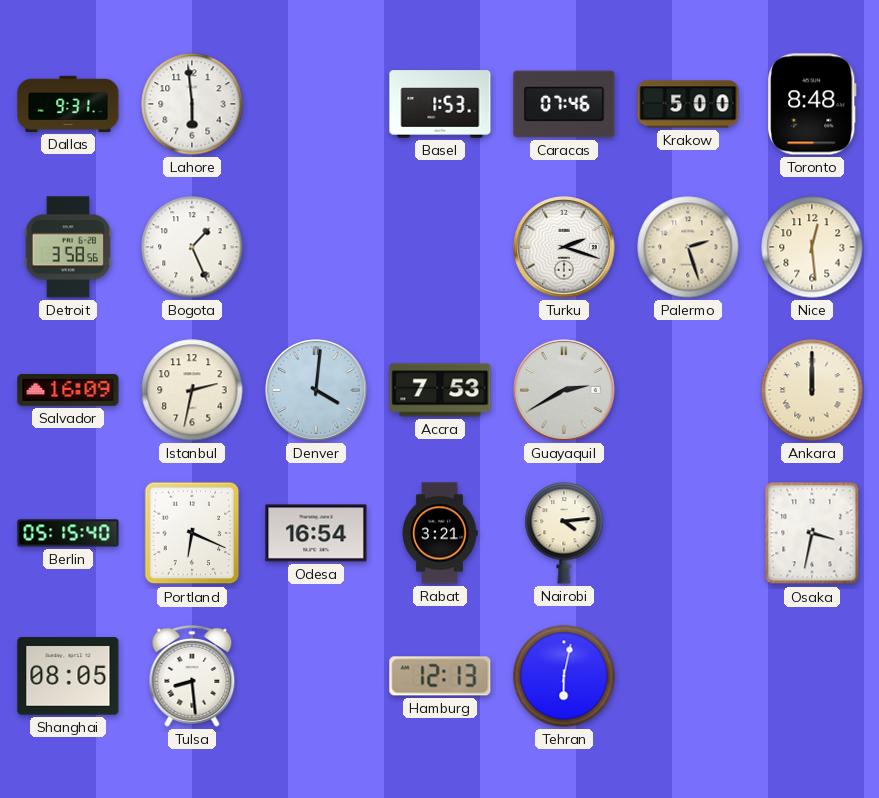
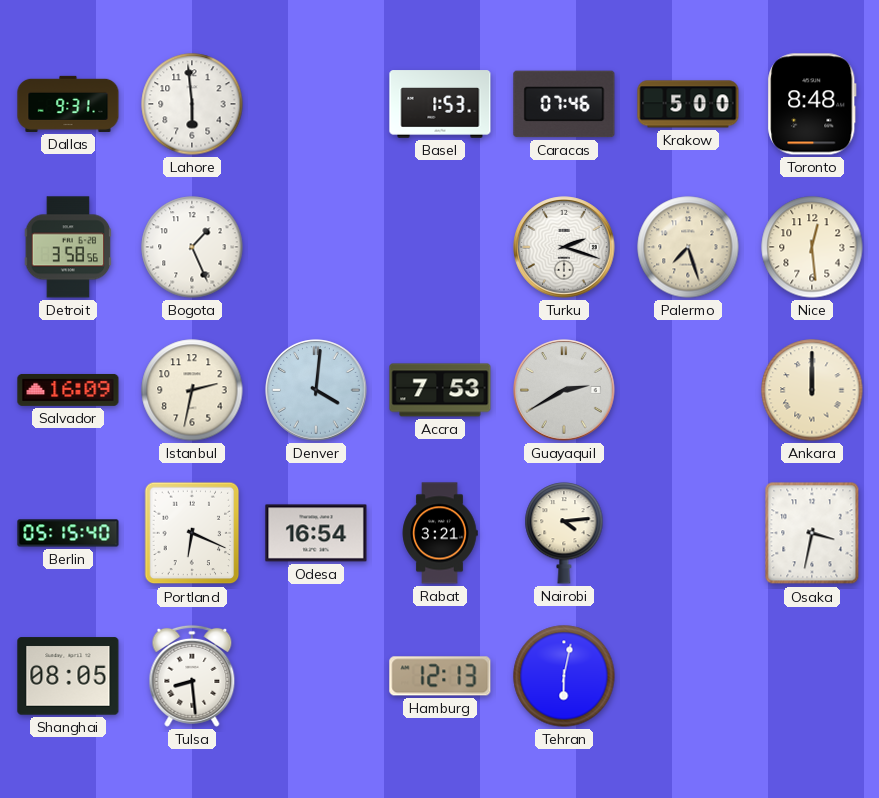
Palermo: 2:27 -> 7:27 (688, 247)
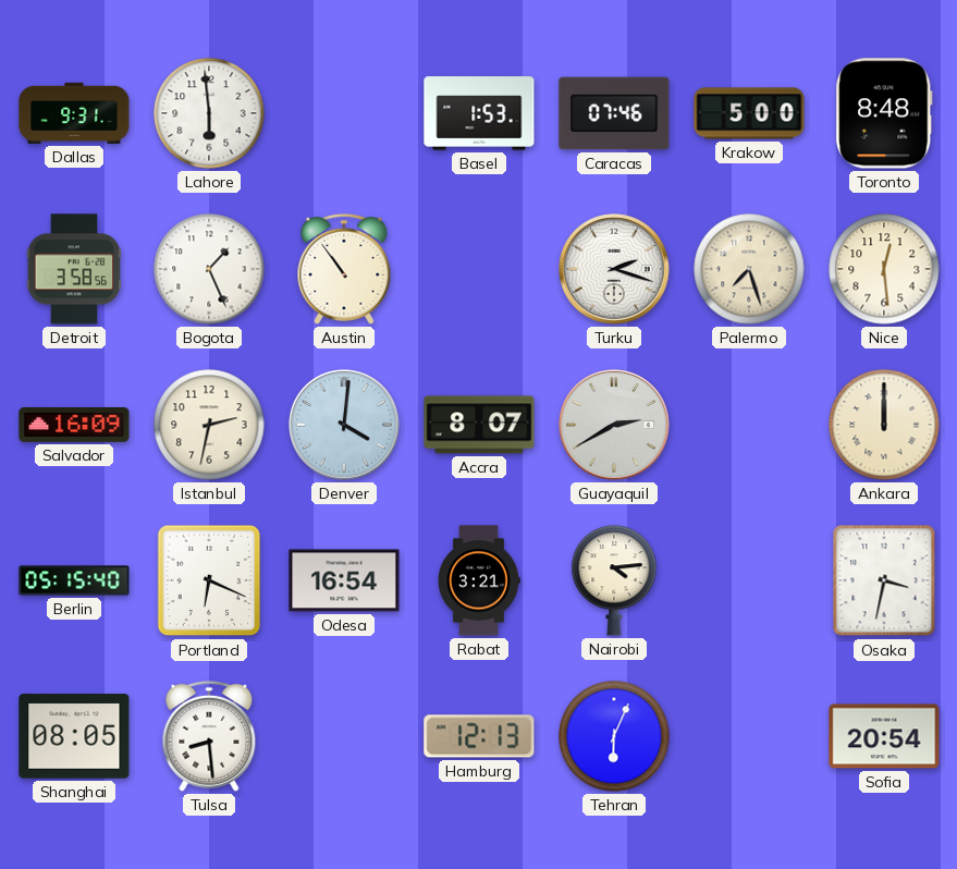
Austin: none -> 10:54 (344, 269)
Accra: 7:53 -> 8:07 (479, 425)
Tehran: 6:02 -> 6:04 (614, 736)
Sofia: none -> 20:54 (884, 736)
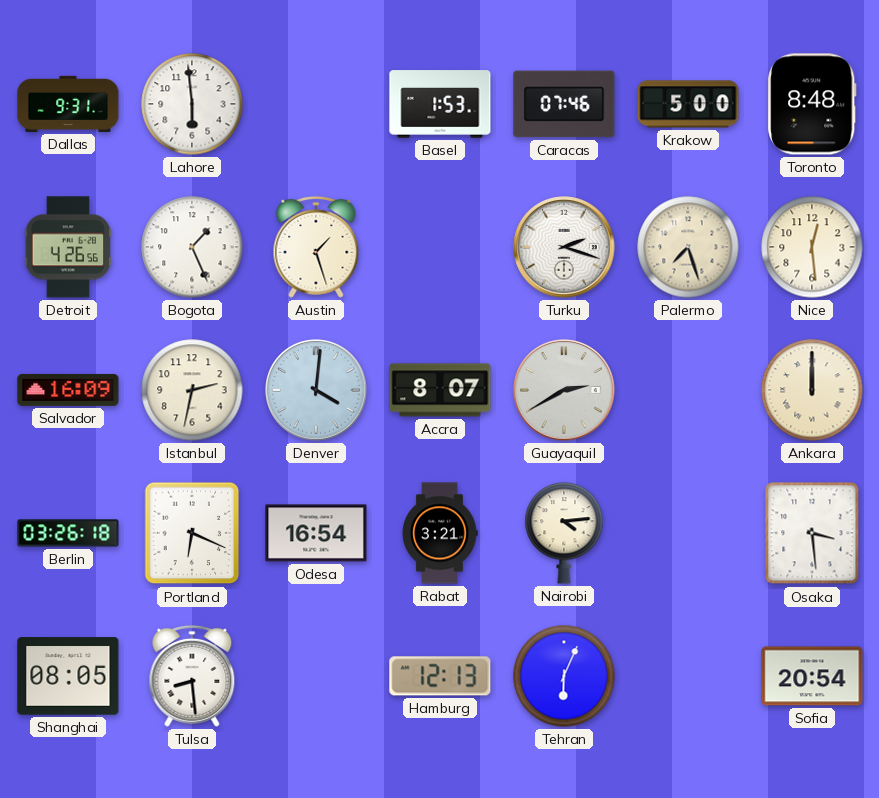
Detroit: 3:58 -> 4:26 (68, 247)
Austin: 10:54 -> 1:27 (316, 247)
Berlin: 05:15 -> 03:26 (68, 533)
Osaka: 3:32 -> 3:29 (812, 533)
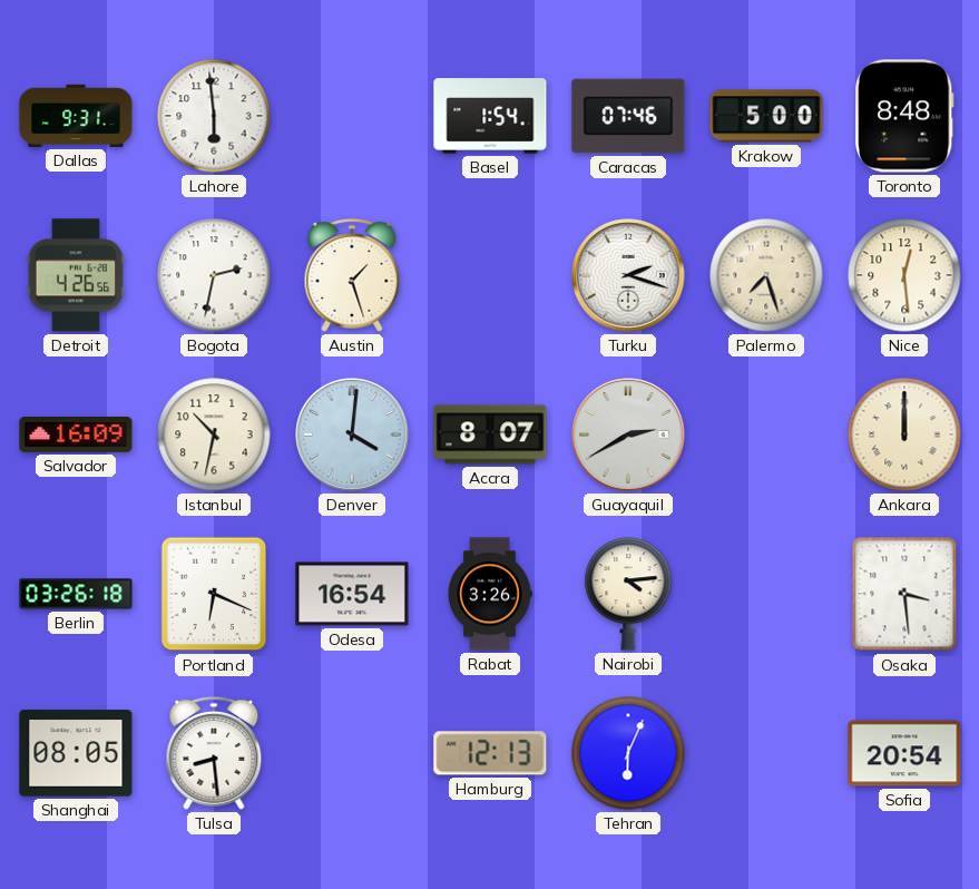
Basel: 1:53 -> 1:54 (490, 116)
Bogota: 1:26 -> 2:32 (214, 275)
Istanbul: 2:32 -> 10:32 (214, 434)
Rabat: 3:21 -> 3:26 (490, 594)
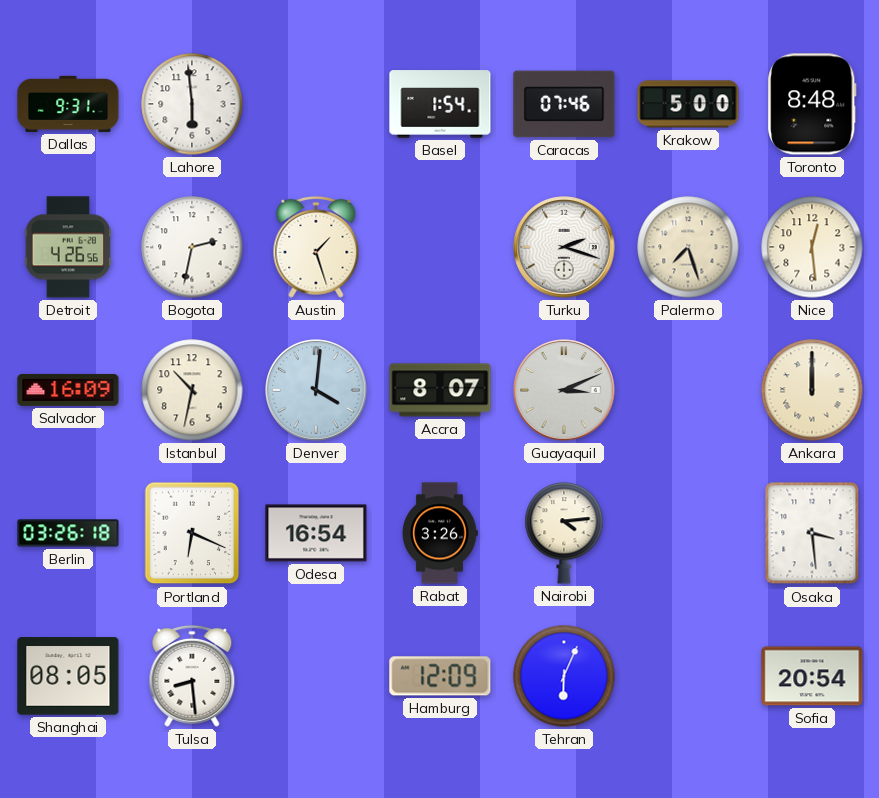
Guayaquil: 2:40 -> 3:11 (564, 390)
Hamburg: 12:13 -> 12:09 (440, 676)
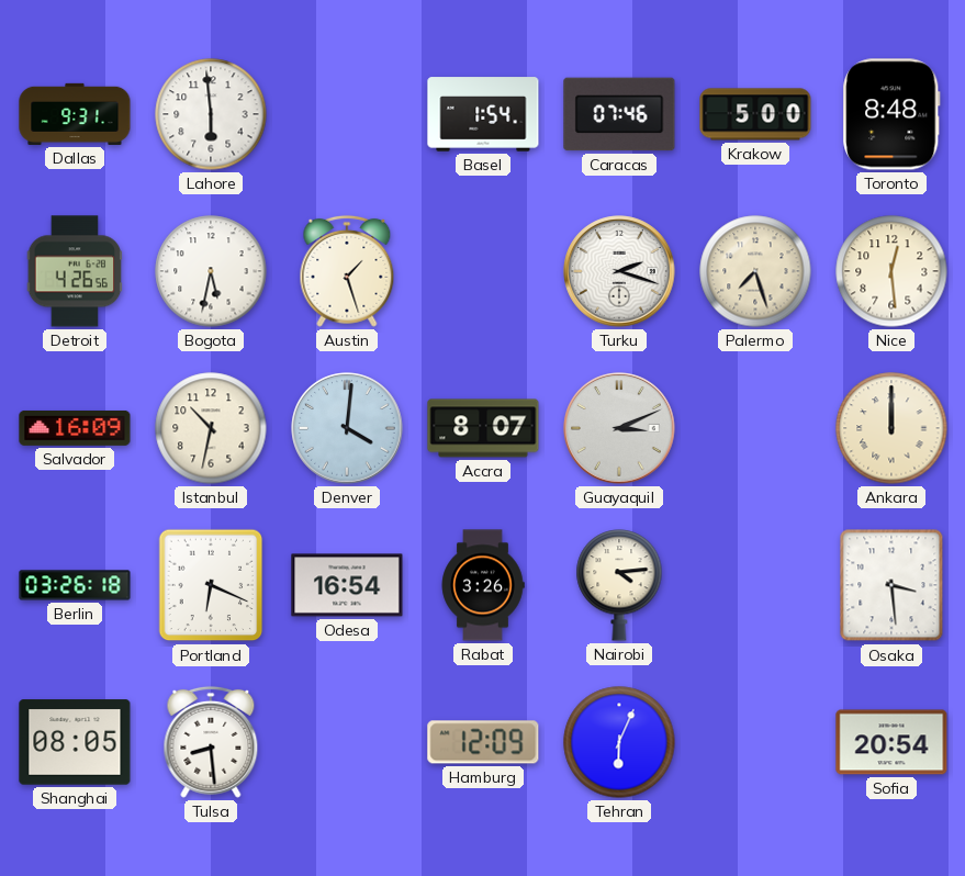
Bogota: 2:32 -> 5:32 (211, 271)
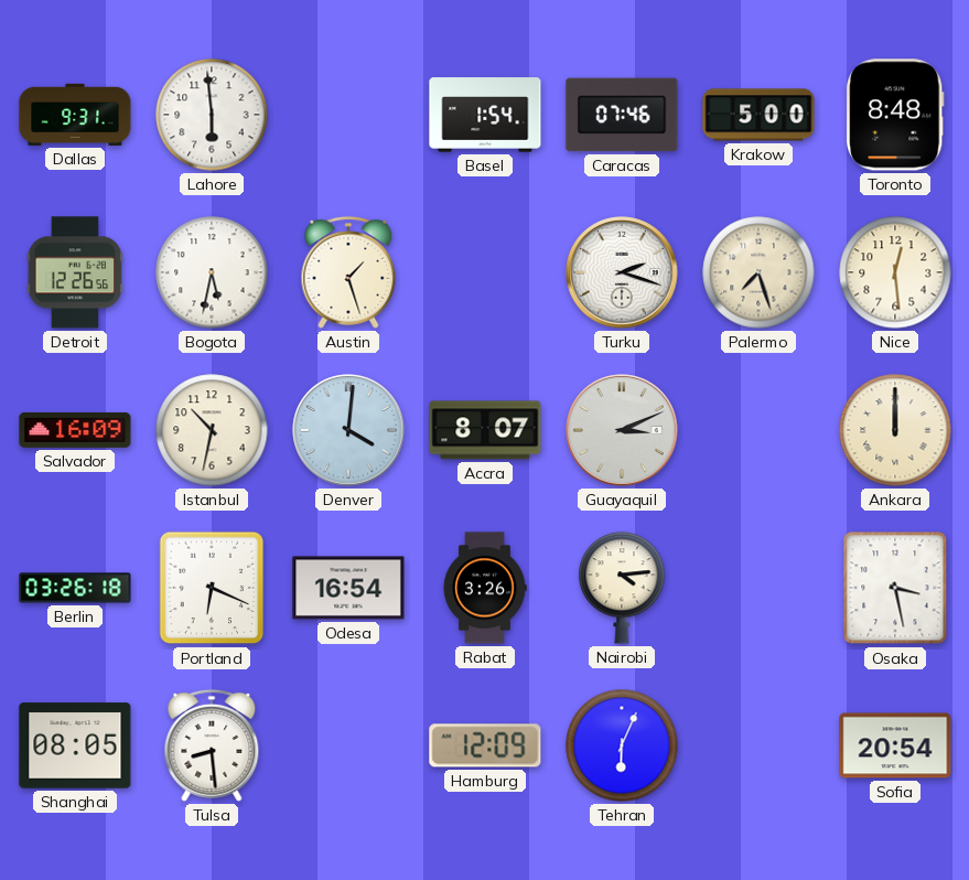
Detroit: 4:26 -> 12:26 (75, 272)
Osaka: 3:29 -> 3:28 (895, 588)
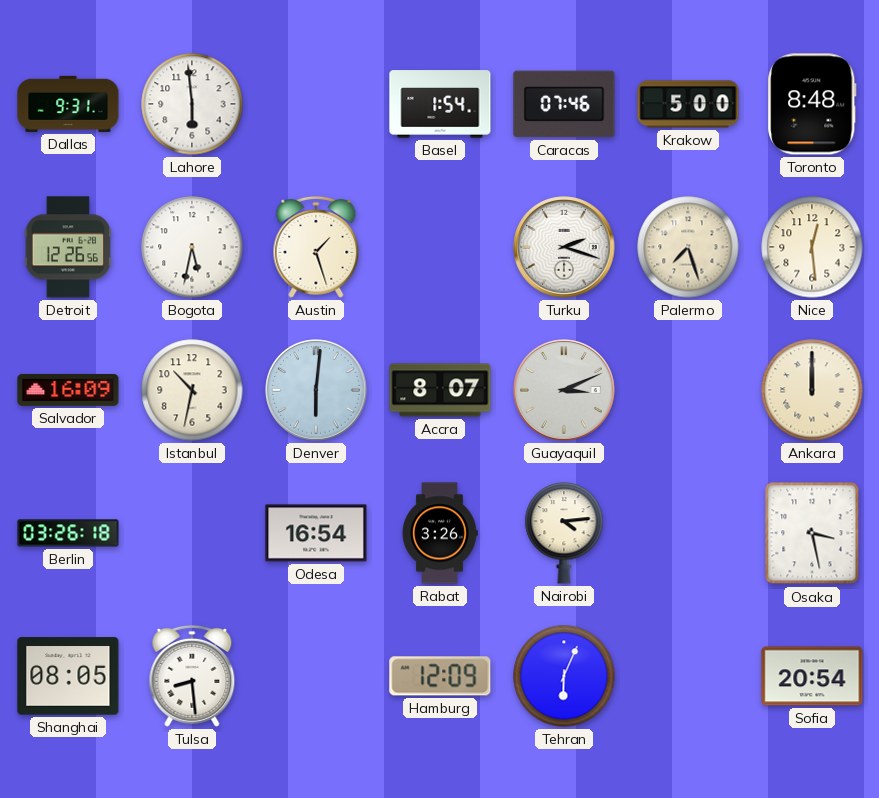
Denver: 4:01 -> 6:01 (316, 390)
Portland: 6:19 -> none (212, 588)
